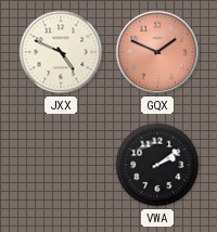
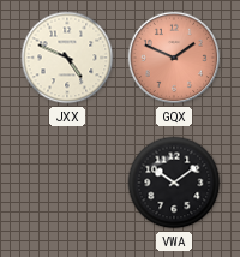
VWA: 2:09 -> 10:09 (174, 183)
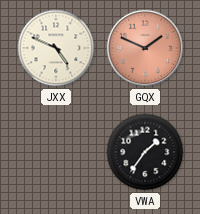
VWA: 10:09 -> 1:36 (145, 152)
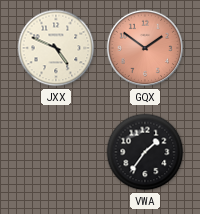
GQX: 1:49 -> 1:51 (145, 48)
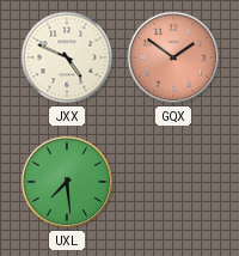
UXL: none -> 7:29 (67, 182)
VWA: 1:36 -> none (145, 152)
